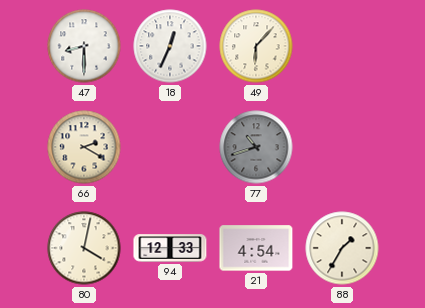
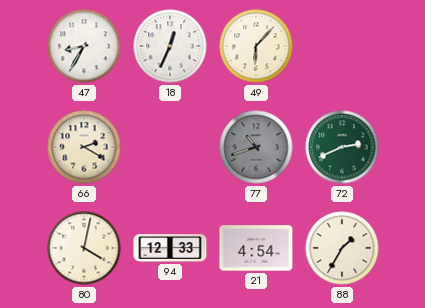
47: 8:30 -> 8:35 (84, 46)
72: none -> 2:41 (342, 147)
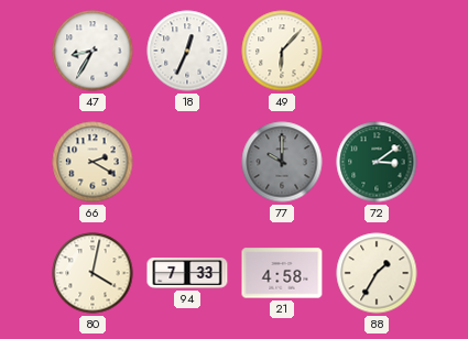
77: 10:42 -> 10:00 (282, 162)
72: 2:41 -> 3:09 (377, 162)
94: 12:33 -> 7:33 (187, 273)
21: 4:54 -> 4:58 (282, 273)
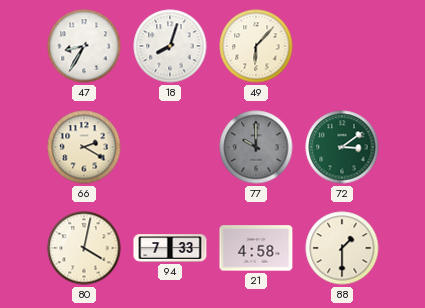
18: 12:34 -> 8:03 (170, 46)
88: 1:35 -> 1:30 (342, 248)
